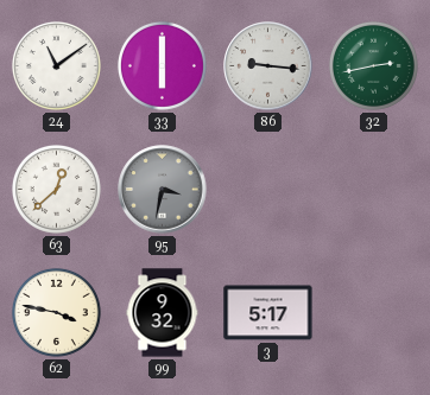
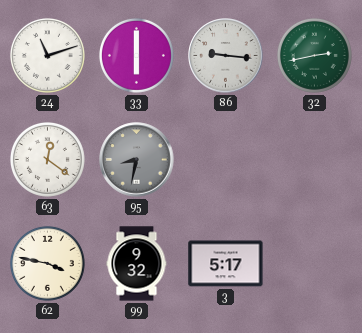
24: 11:09 -> 11:12 (47, 55)
63: 12:38 -> 12:21 (47, 159)
95: 3:32 -> 8:32 (137, 160)
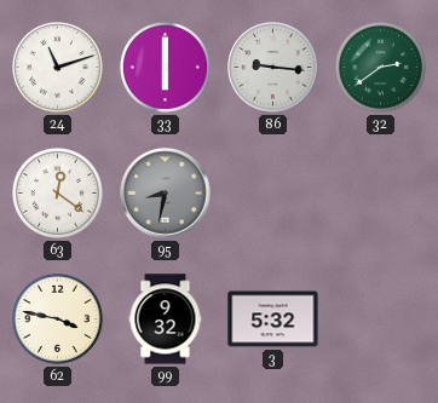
32: 2:43 -> 2:39 (380, 67)
3: 5:17 -> 5:32 (273, 319)
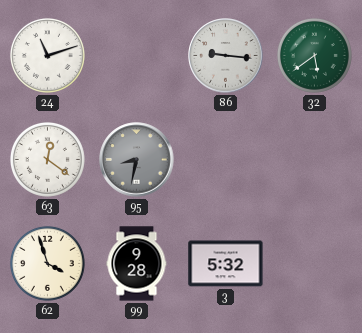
33: 6:00 -> none (165, 67)
32: 2:39 -> 5:39 (314, 55)
62: 3:47 -> 3:57 (47, 263)
99: 9:32 -> 9:28 (137, 264)
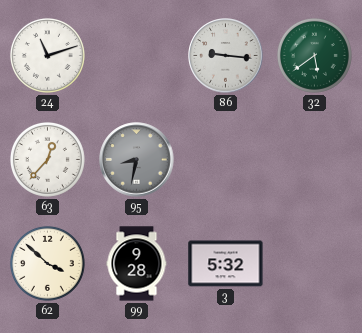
63: 12:21 -> 12:37 (47, 159)
62: 3:57 -> 3:52 (47, 263)
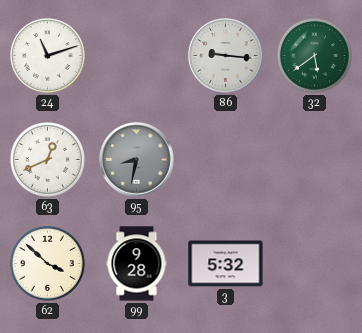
63: 12:37 -> 12:41 (47, 159)
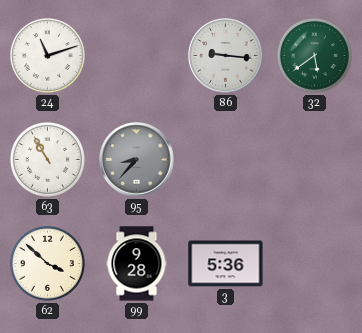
63: 12:41 -> 10:55 (47, 159)
95: 8:32 -> 8:37 (137, 160)
3: 5:32 -> 5:36 (226, 264)
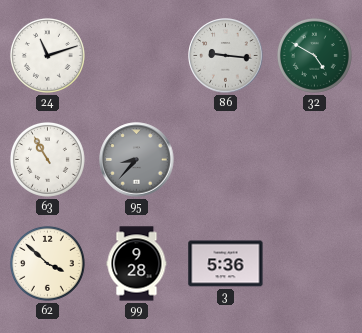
32: 5:39 -> 4:50 (314, 55)
